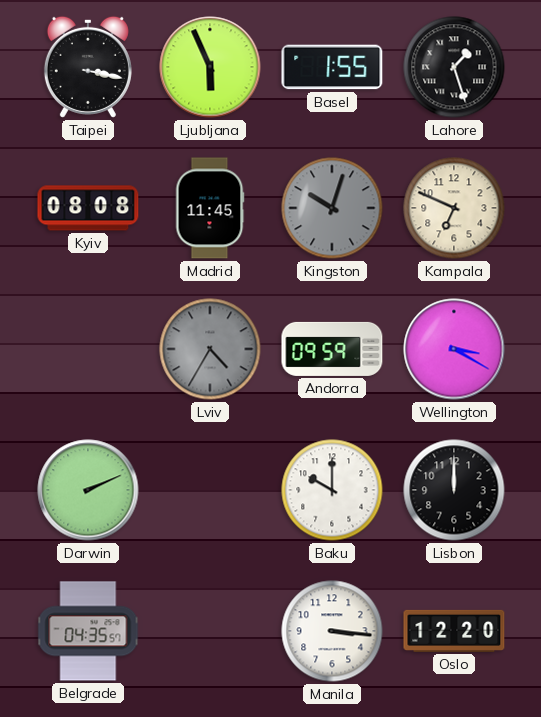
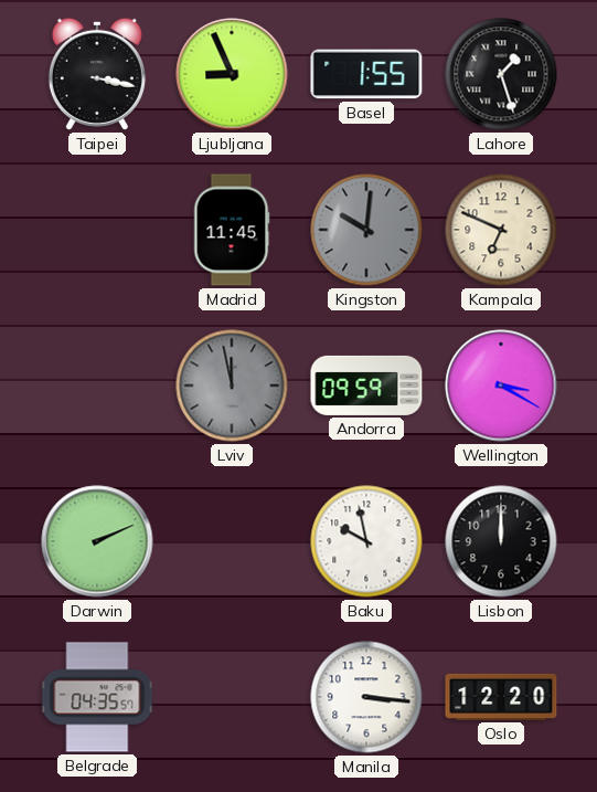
Ljubljana: 5:56 -> 8:56 (232, 74)
Kyiv: 08:08 -> none (88, 208)
Kingston: 10:03 -> 10:01 (366, 230)
Lviv: 4:35 -> 11:58 (232, 386)
Baku: 10:00 -> 9:58 (366, 541)
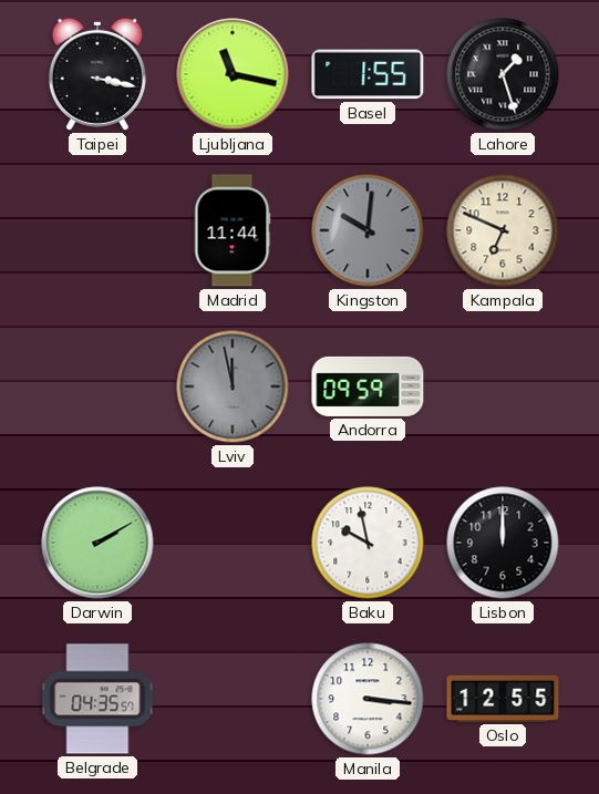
Ljubljana: 8:56 -> 11:17 (233, 74)
Madrid: 11:45 -> 11:44 (233, 230)
Wellington: 3:20 -> none (501, 386)
Darwin: 2:11 -> 2:10 (97, 543)
Oslo: 12:20 -> 12:55 (503, 699)
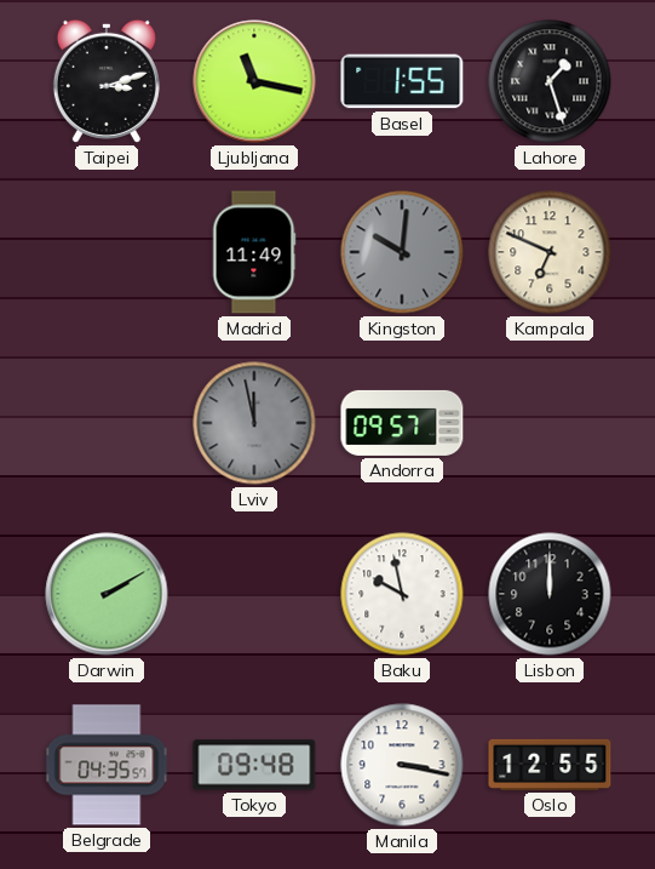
Taipei: 3:17 -> 3:12 (107, 81)
Madrid: 11:44 -> 11:49 (254, 252)
Andorra: 09:59 -> 09:57 (402, 423)
Tokyo: none -> 09:48 (254, 765)
Manila: 3:16 -> 3:17 (402, 765)
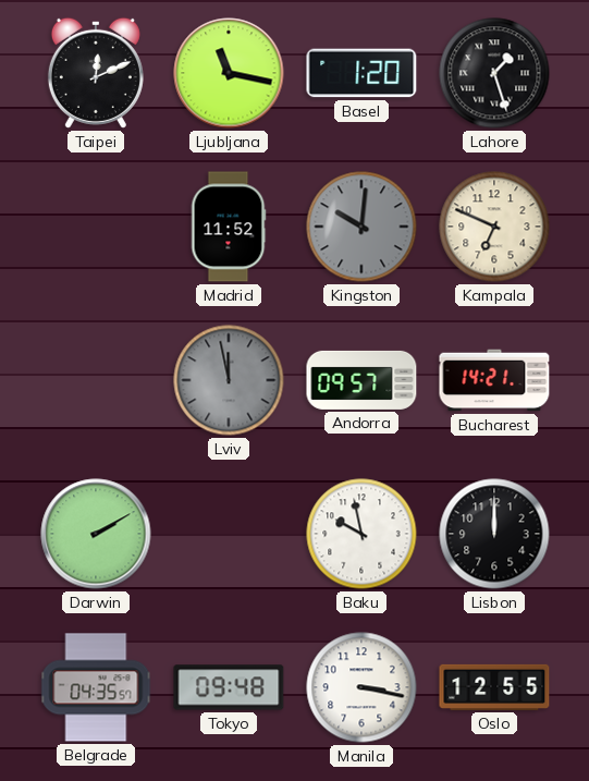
Taipei: 3:12 -> 12:11 (96, 73)
Basel: 1:55 -> 1:20 (361, 73)
Madrid: 11:49 -> 11:52 (229, 227)
Bucharest: none -> 14:21 (494, 380)
